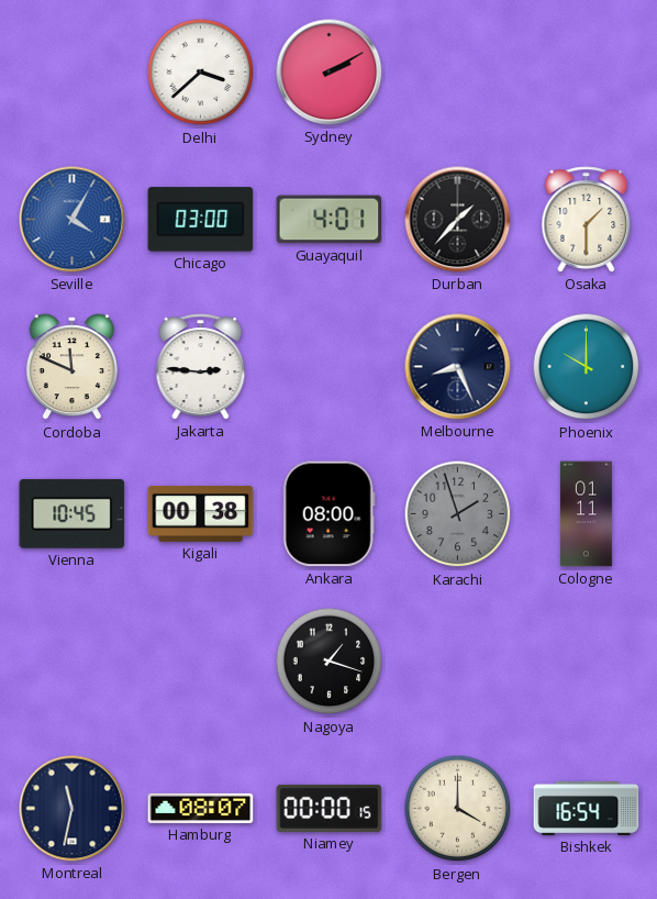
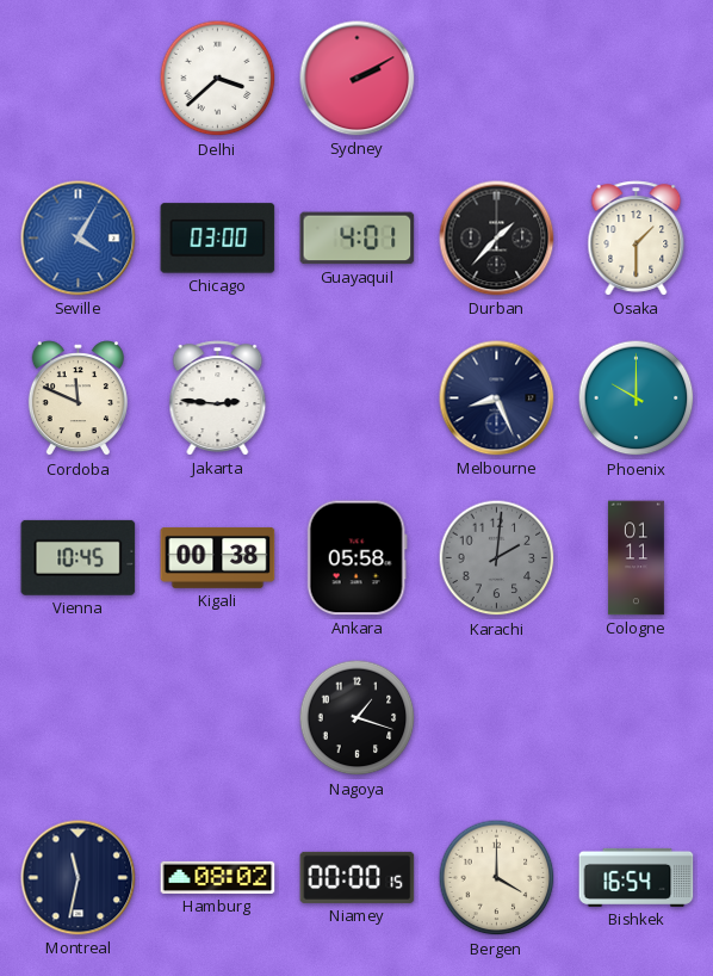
Ankara: 08:00 -> 05:58 (356, 558)
Karachi: 1:57 -> 2:01 (497, 558)
Hamburg: 08:07 -> 08:02 (218, 877)
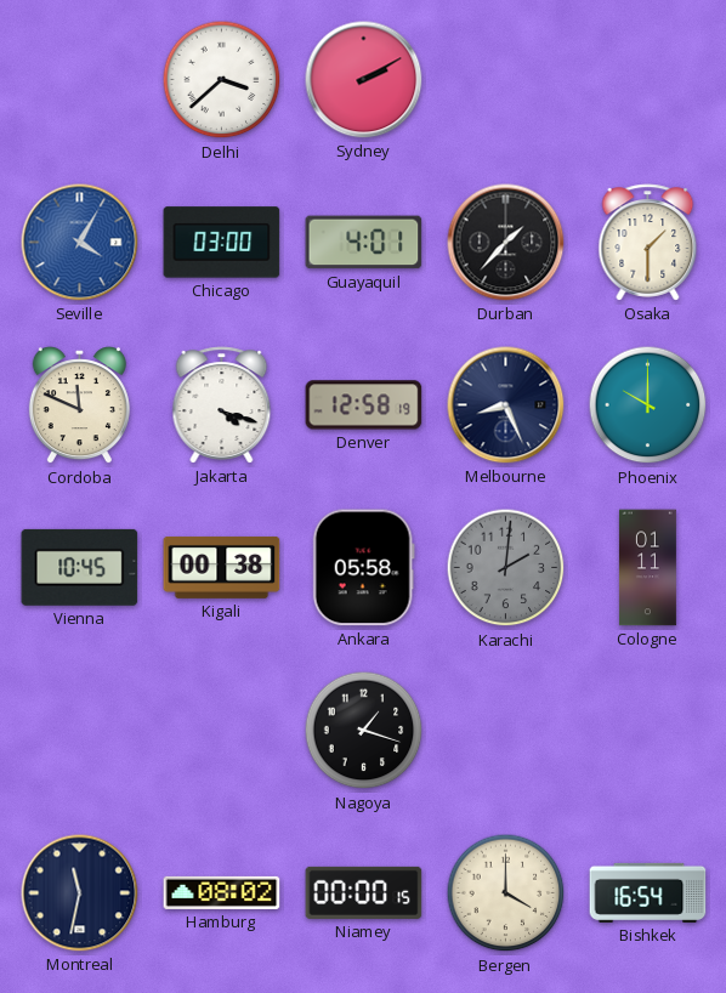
Jakarta: 2:46 -> 4:18 (222, 405)
Denver: none -> 12:58 (364, 405)
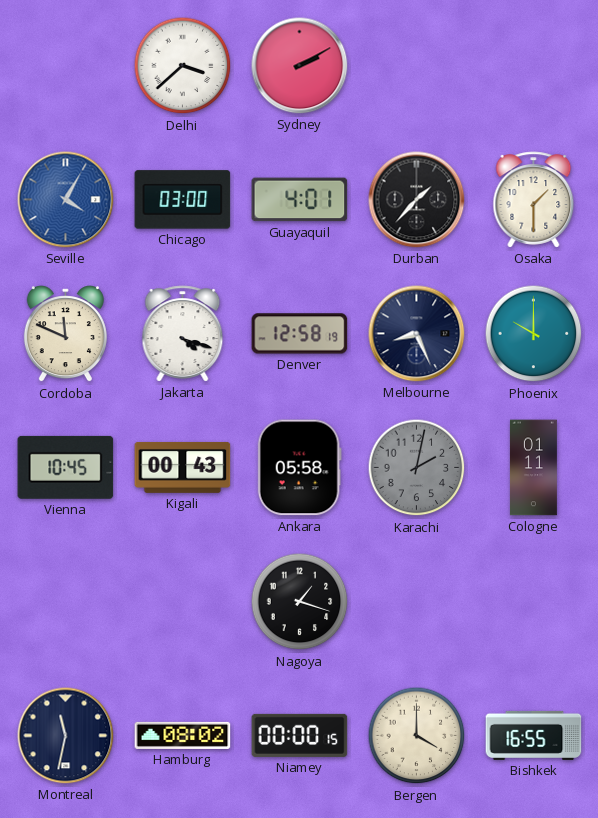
Kigali: 00:38 -> 00:43 (183, 467)
Karachi: 2:01 -> 2:02 (417, 468)
Bishkek: 16:54 -> 16:55 (534, 735)
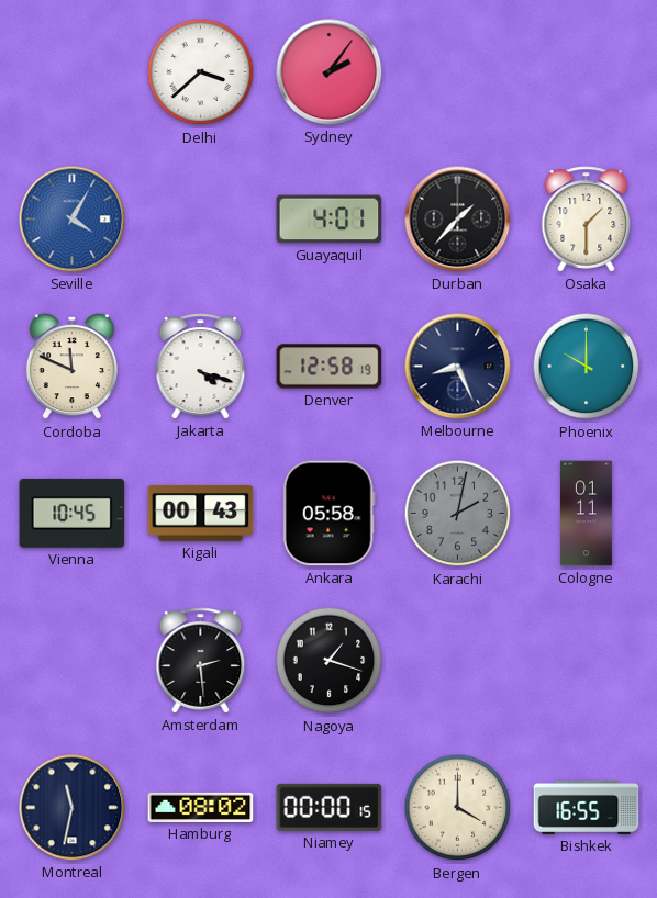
Sydney: 2:10 -> 2:06 (330, 72)
Chicago: 03:00 -> none (183, 200)
Amsterdam: none -> 2:29 (201, 661)
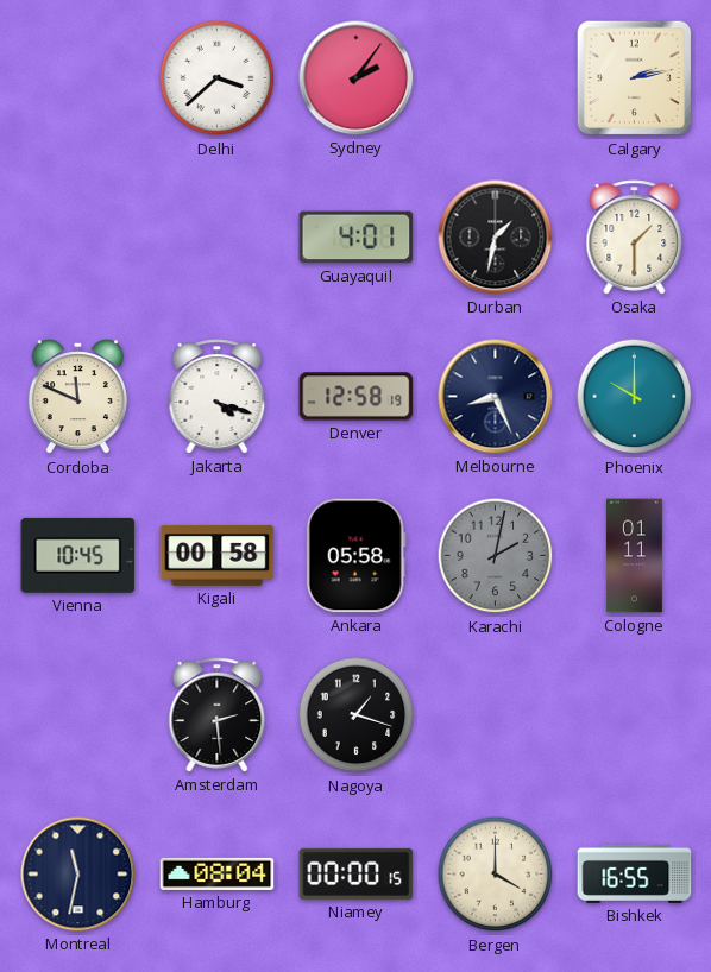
Calgary: none -> 2:13 (635, 78)
Seville: 4:05 -> none (73, 220)
Durban: 1:37 -> 1:32 (496, 238)
Kigali: 00:43 -> 00:58 (218, 555)
Hamburg: 08:02 -> 08:04 (218, 873)
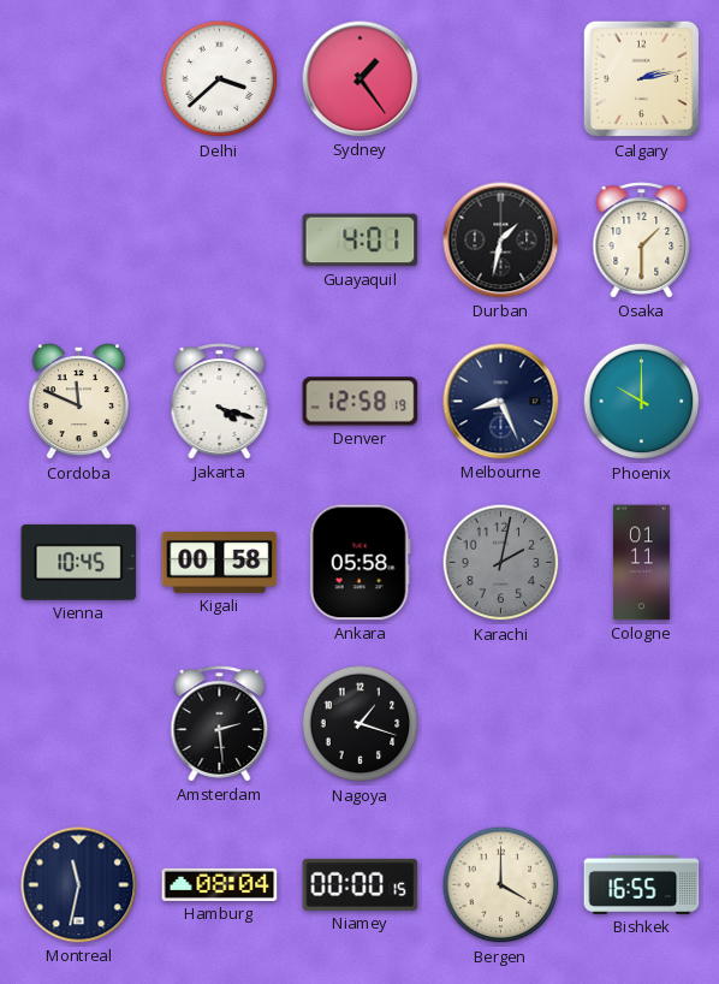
Sydney: 2:06 -> 1:24 (361, 79)
